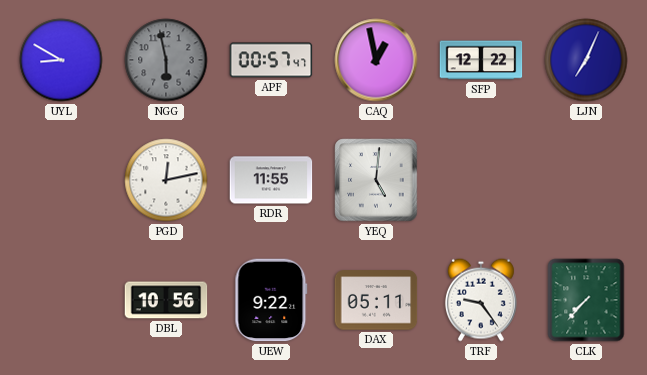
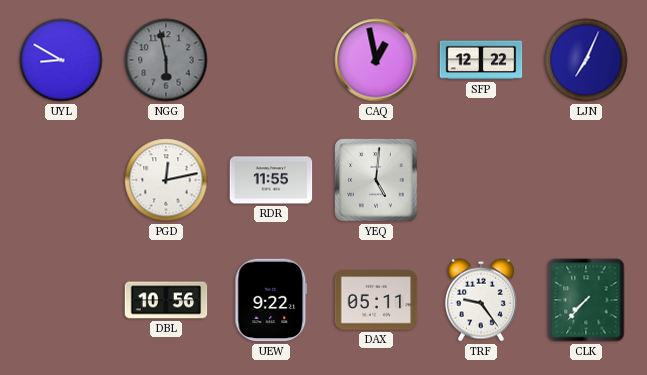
APF: 00:57 -> none (271, 60)
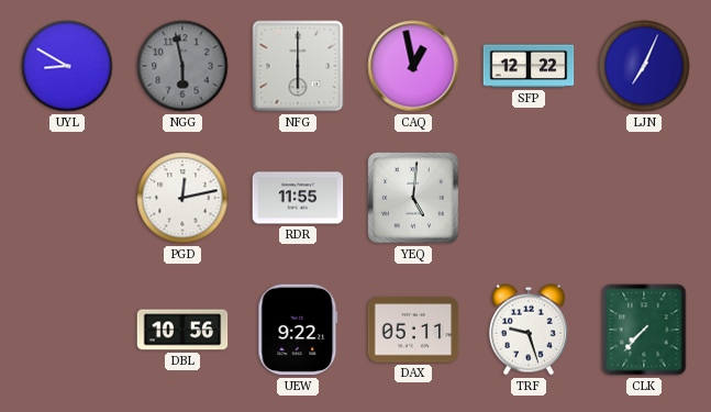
NFG: none -> 6:00 (298, 66)
TRF: 9:24 -> 9:27 (529, 330)
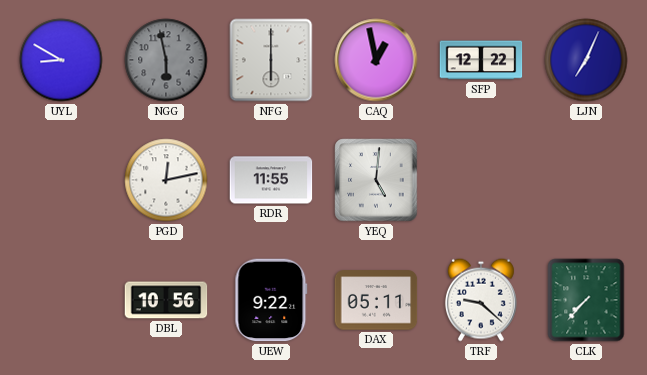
TRF: 9:27 -> 9:22 (481, 300)
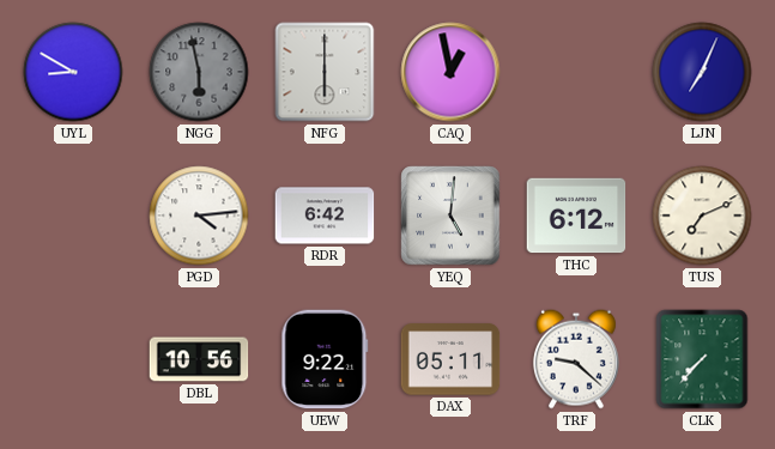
SFP: 12:22 -> none (481, 60)
PGD: 12:13 -> 4:14 (199, 216)
RDR: 11:55 -> 6:42 (325, 216)
THC: none -> 6:12 (576, 216)
TUS: none -> 7:11 (702, 216)
